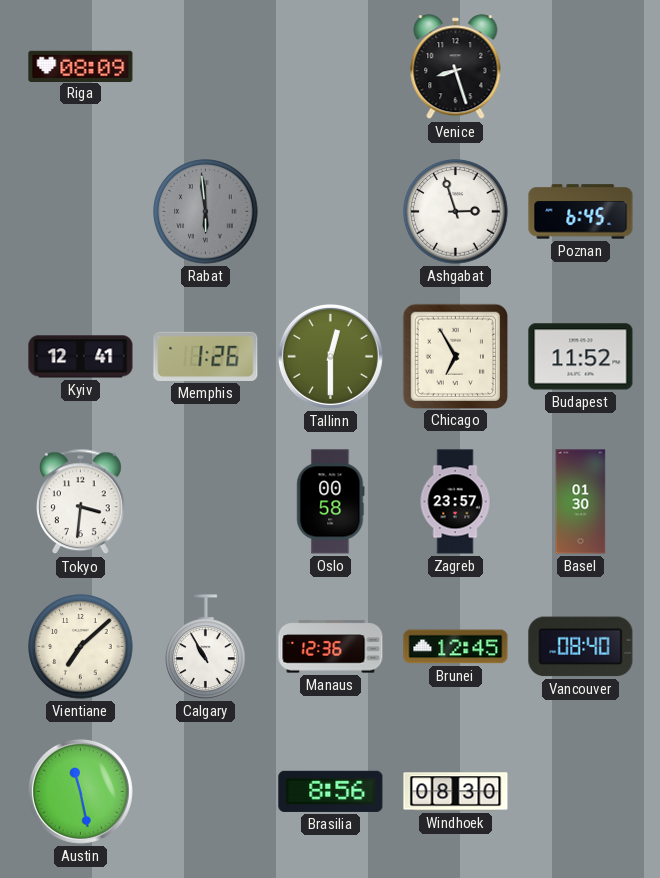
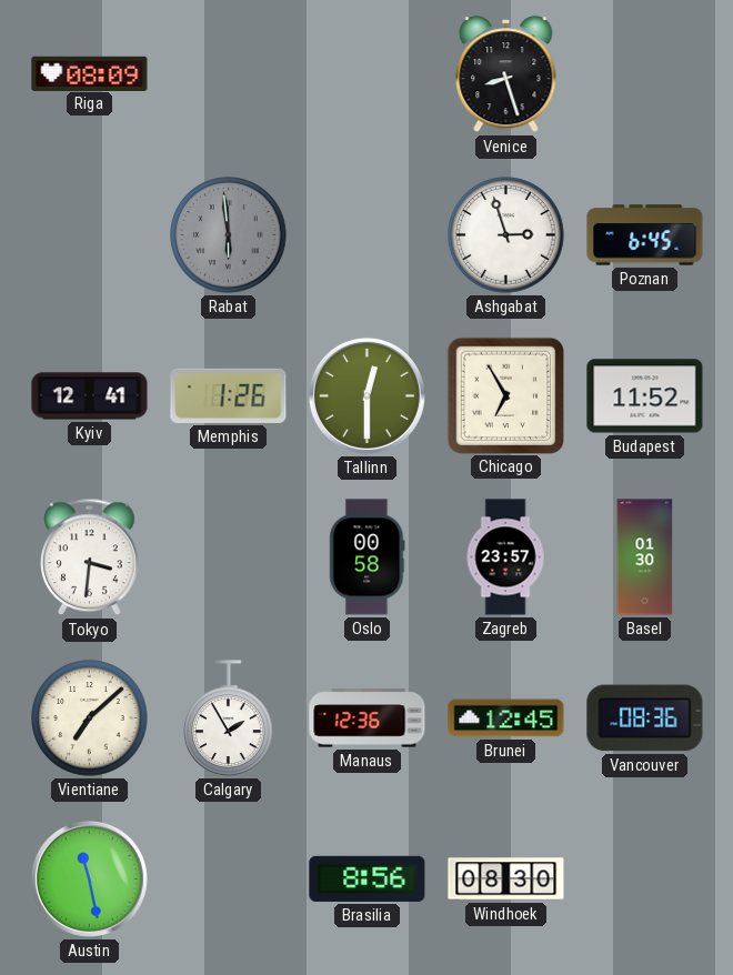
Calgary: 10:55 -> 1:55 (229, 718)
Vancouver: 08:40 -> 08:36 (645, 718)
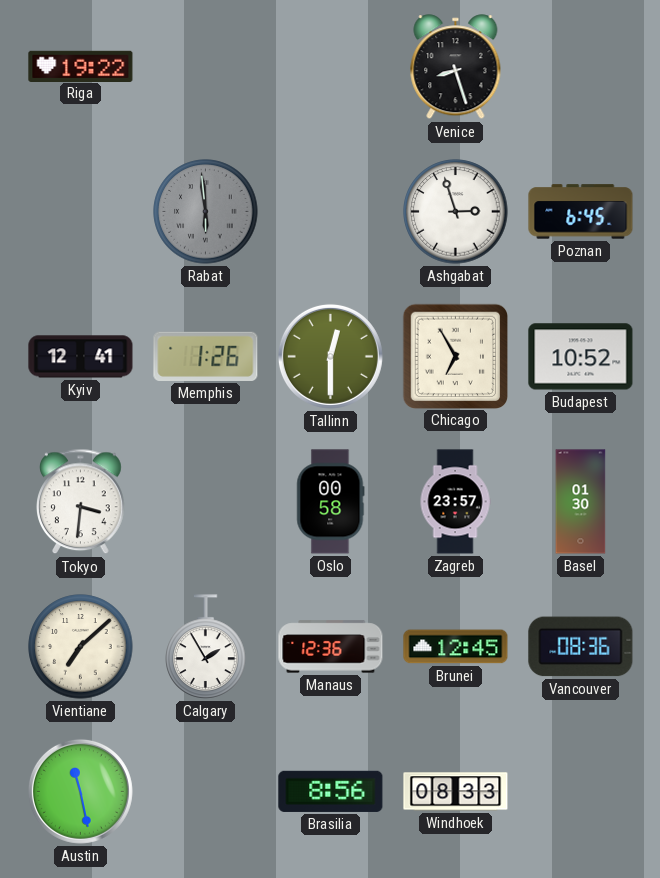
Riga: 08:09 -> 19:22 (81, 66)
Budapest: 11:52 -> 10:52 (581, 357)
Windhoek: 08:30 -> 08:33 (456, 792)
